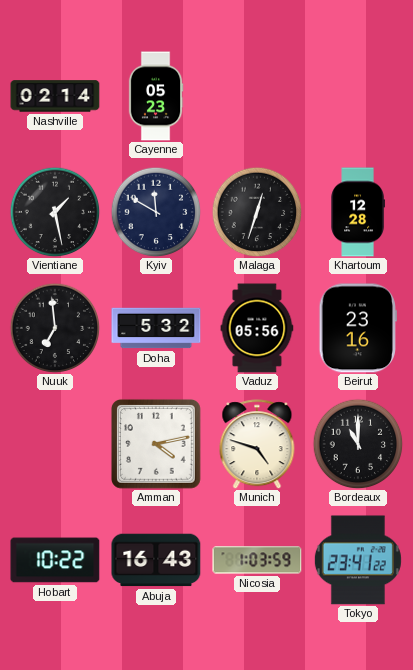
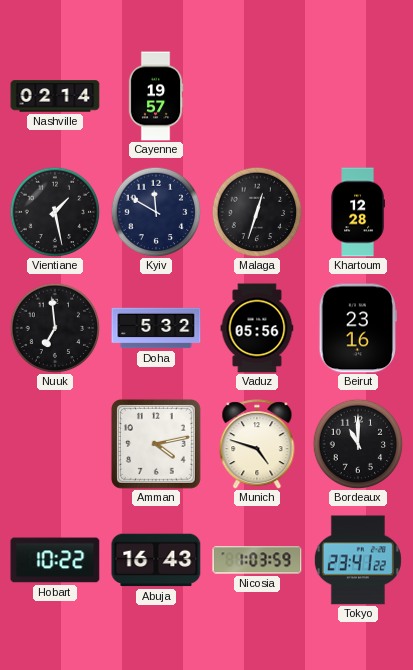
Cayenne: 05:23 -> 19:57 (156, 96)
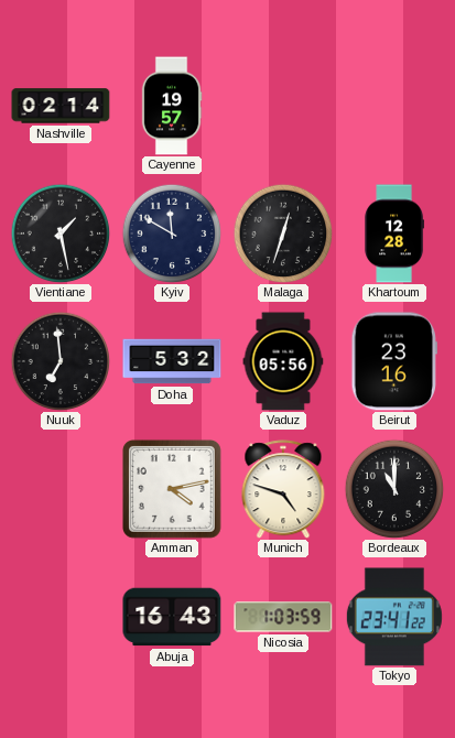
Hobart: 10:22 -> none (55, 560)
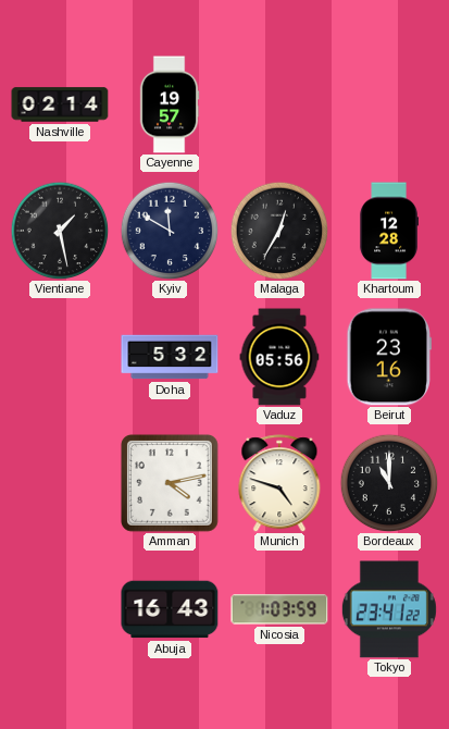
Malaga: 12:33 -> 12:35 (279, 231)
Nuuk: 6:59 -> none (61, 361)
